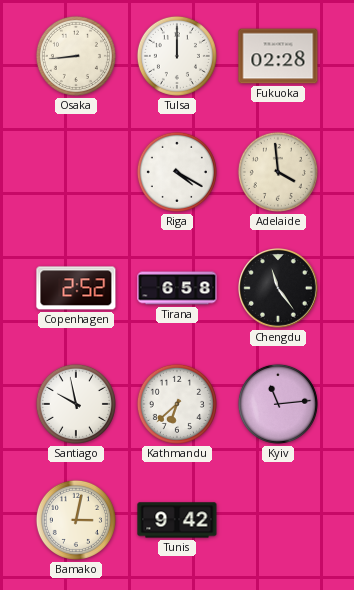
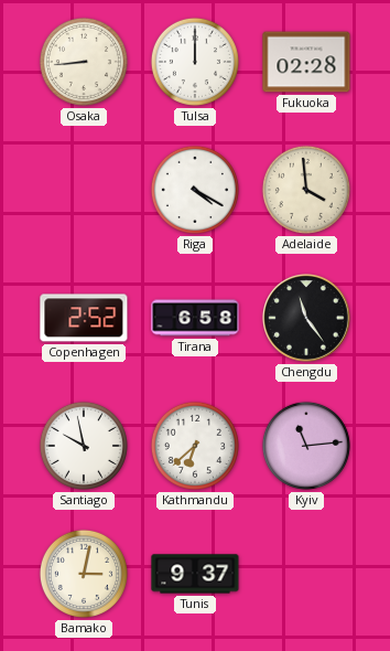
Tunis: 9:42 -> 9:37 (195, 574)
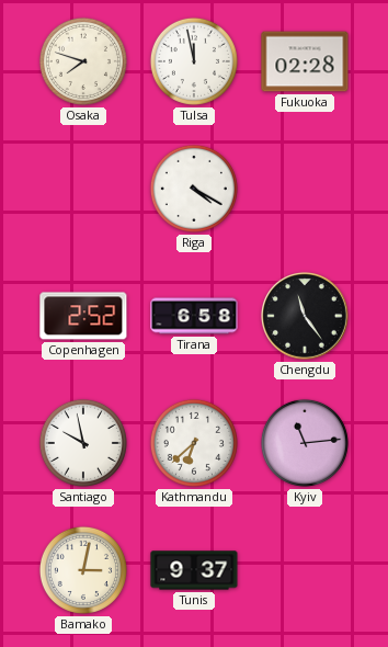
Osaka: 8:44 -> 7:48 (83, 61)
Tulsa: 12:00 -> 11:58 (194, 61)
Adelaide: 3:59 -> none (306, 190)
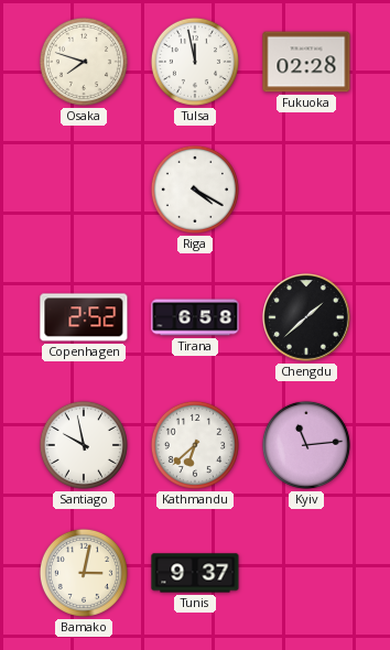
Chengdu: 11:24 -> 1:38 (307, 318)
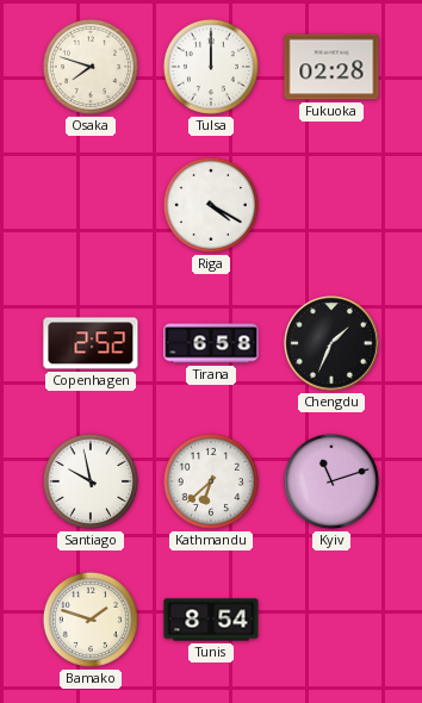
Tulsa: 11:58 -> 12:00 (211, 67)
Chengdu: 1:38 -> 1:34 (333, 344)
Kyiv: 11:14 -> 11:12 (331, 481)
Bamako: 3:02 -> 1:48 (91, 620)
Tunis: 9:37 -> 8:54 (211, 620)
